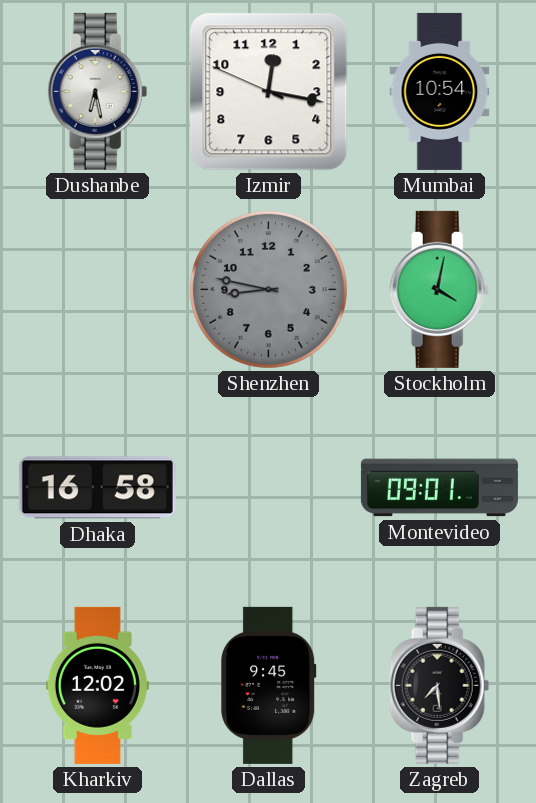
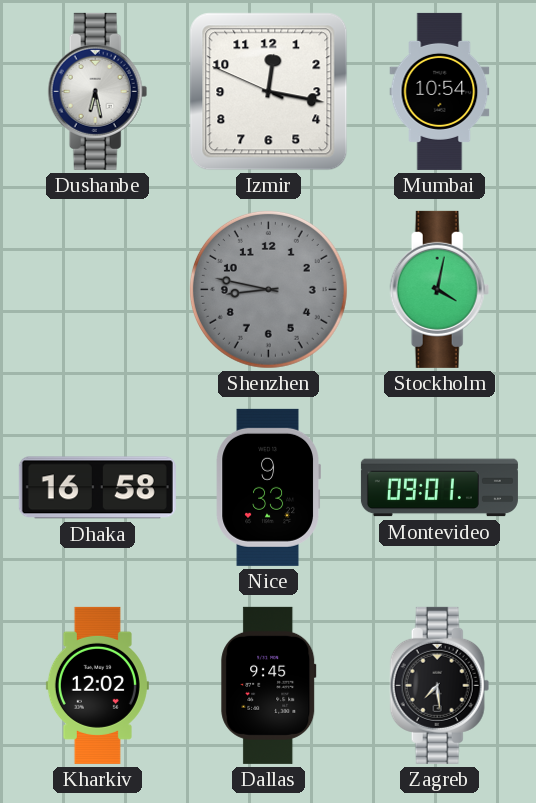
Nice: none -> 9:33 (268, 487)
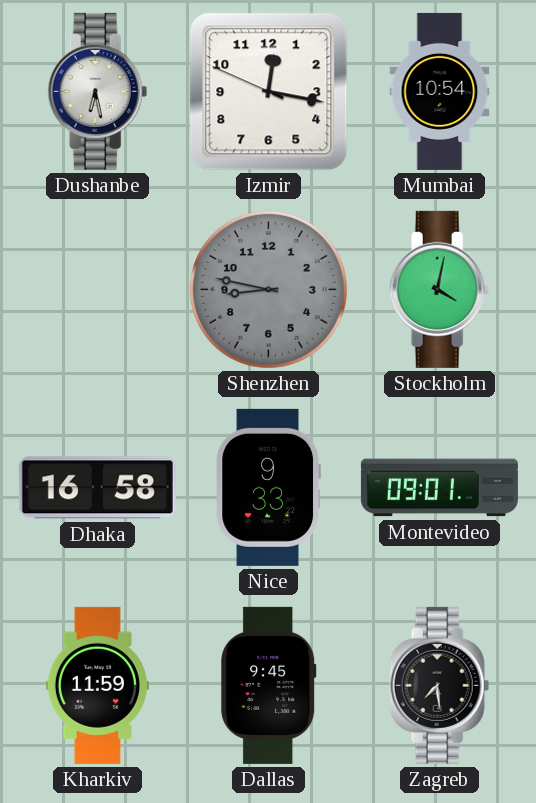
Kharkiv: 12:02 -> 11:59 (97, 685)
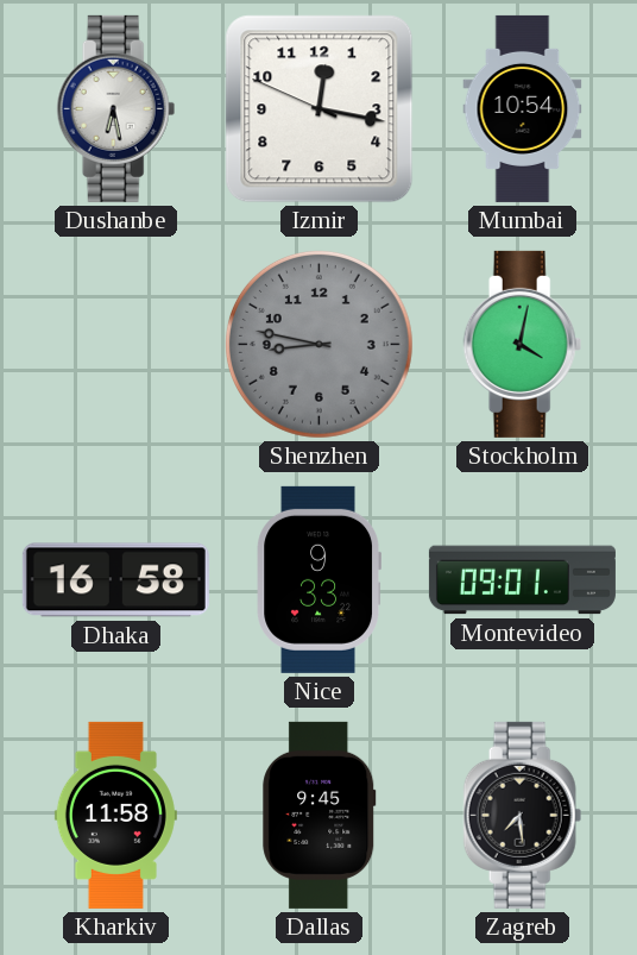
Kharkiv: 11:59 -> 11:58 (115, 815)
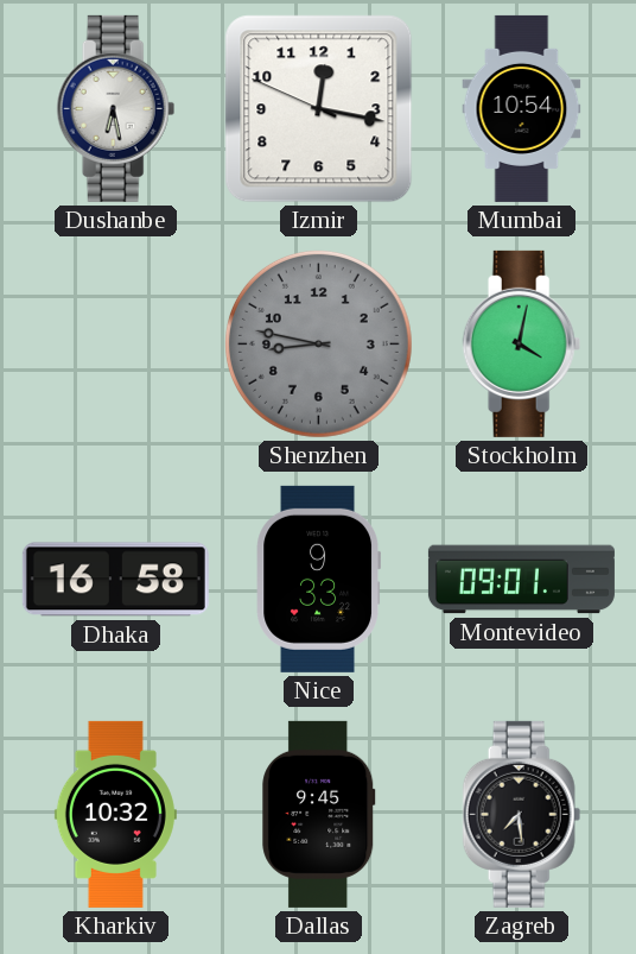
Kharkiv: 11:58 -> 10:32 (115, 814)
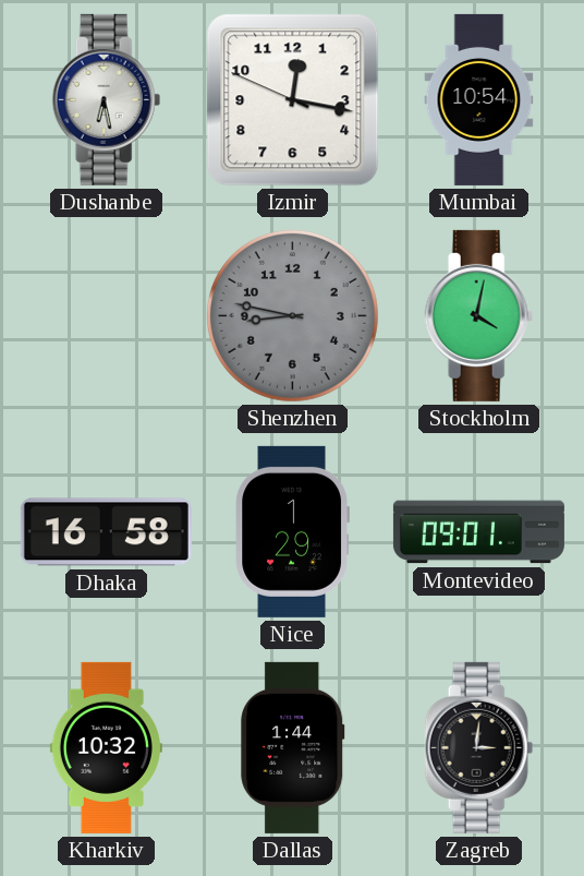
Nice: 9:33 -> 1:29 (292, 531)
Dallas: 9:45 -> 1:44 (293, 747)
Zagreb: 7:29 -> 3:01 (479, 747)
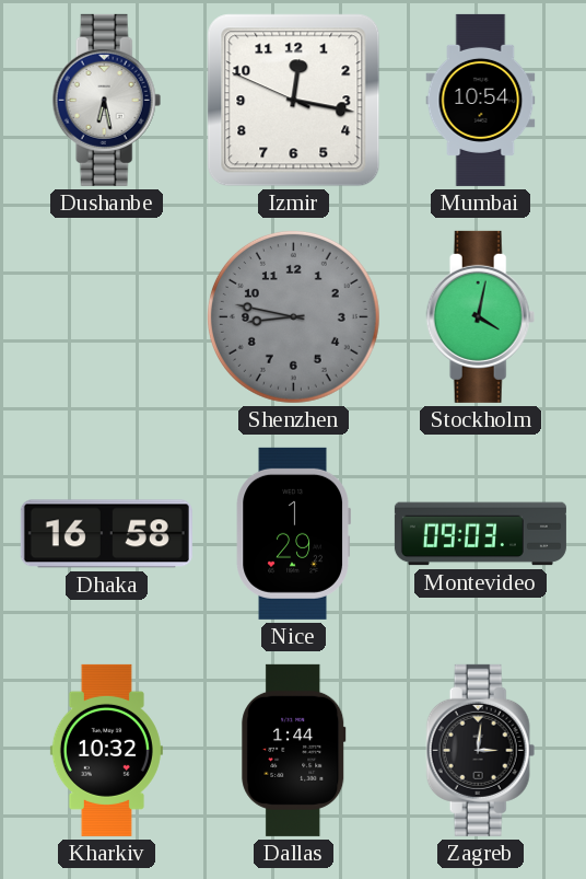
Montevideo: 09:01 -> 09:03 (480, 534)
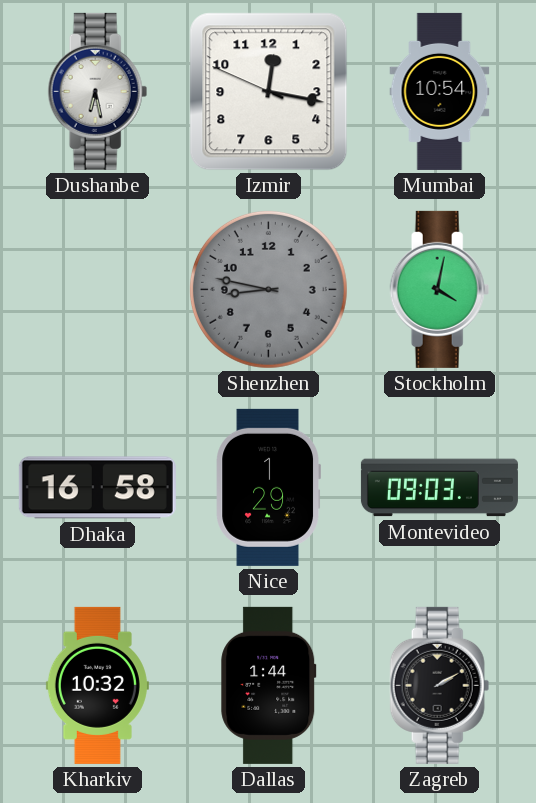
Zagreb: 3:01 -> 2:10 (440, 685)
